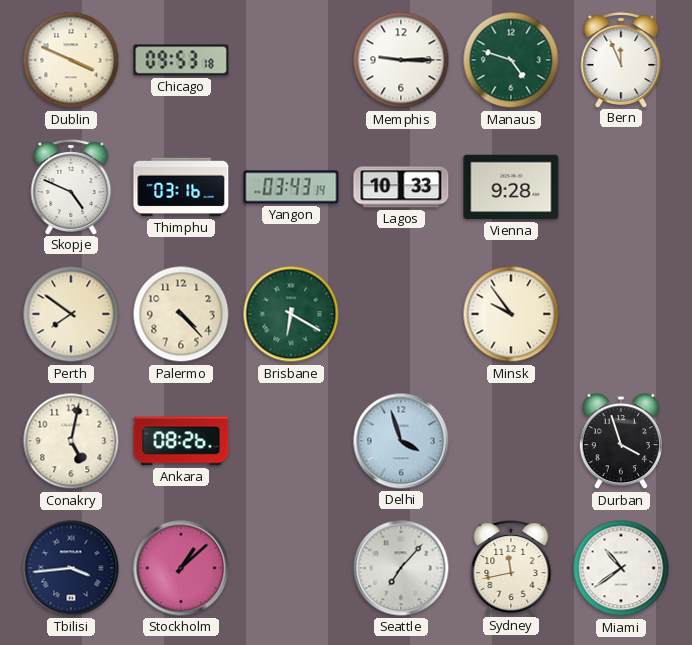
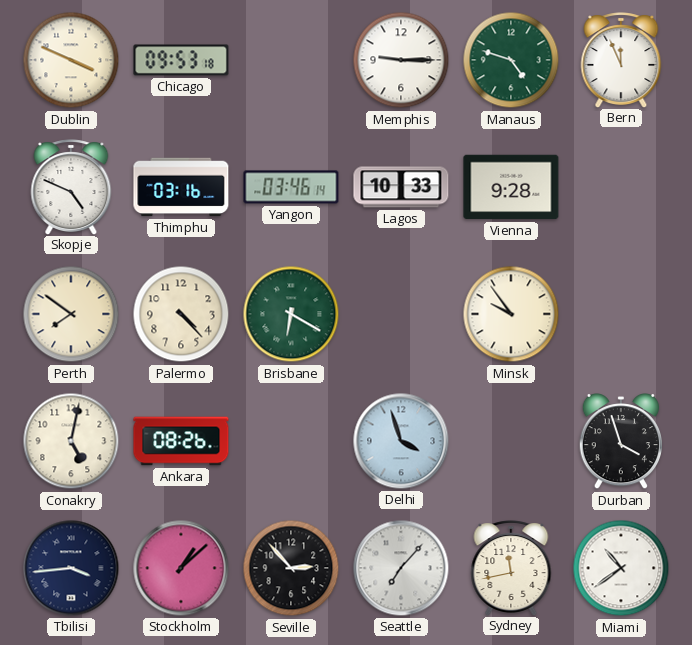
Yangon: 03:43 -> 03:46 (291, 187)
Seville: none -> 2:53 (291, 568)
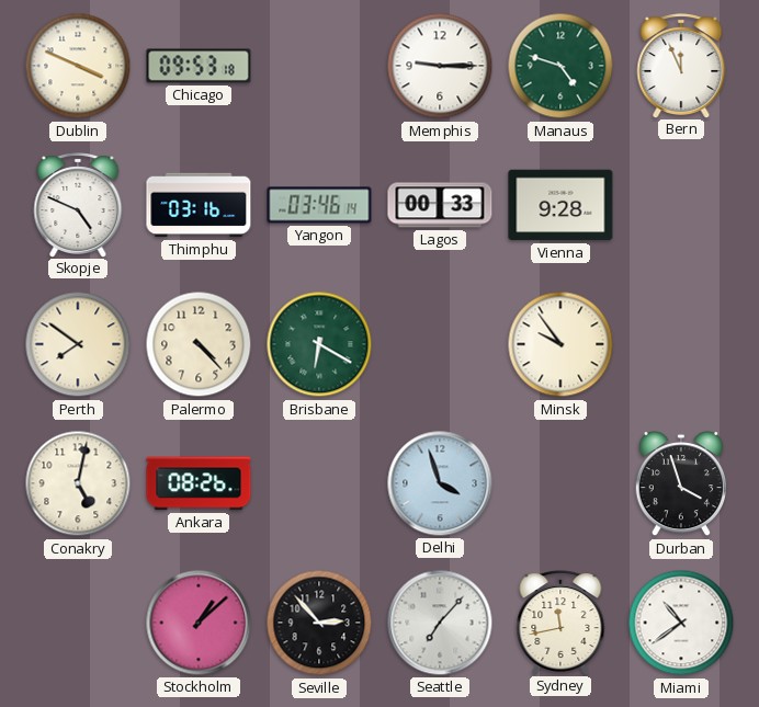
Lagos: 10:33 -> 00:33 (440, 205)
Tbilisi: 3:44 -> none (71, 568)
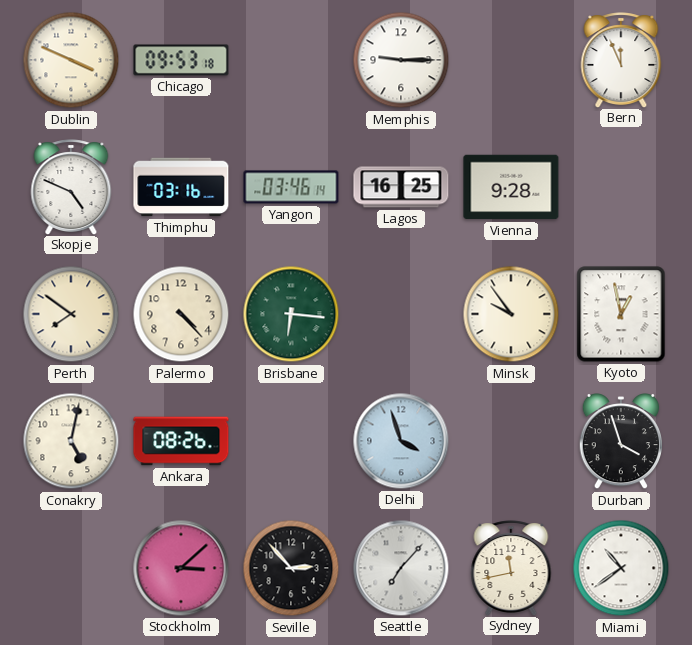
Manaus: 4:48 -> none (560, 66)
Lagos: 00:33 -> 16:25 (401, 187)
Brisbane: 6:20 -> 6:16 (291, 314)
Kyoto: none -> 12:58 (621, 314)
Stockholm: 1:08 -> 3:08 (181, 568)
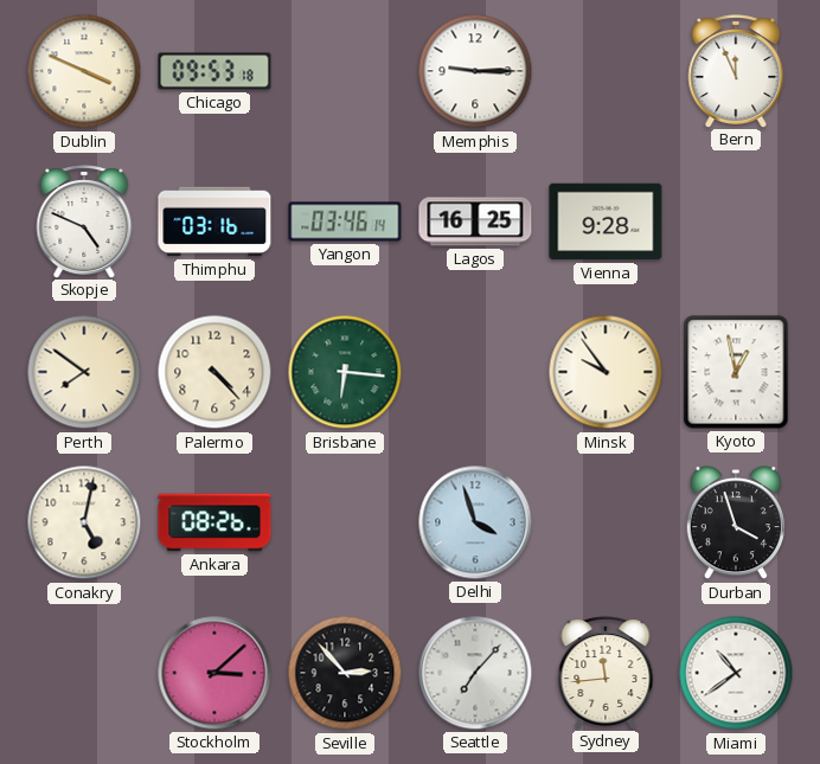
Sydney: 11:43 -> 11:44 (606, 673)
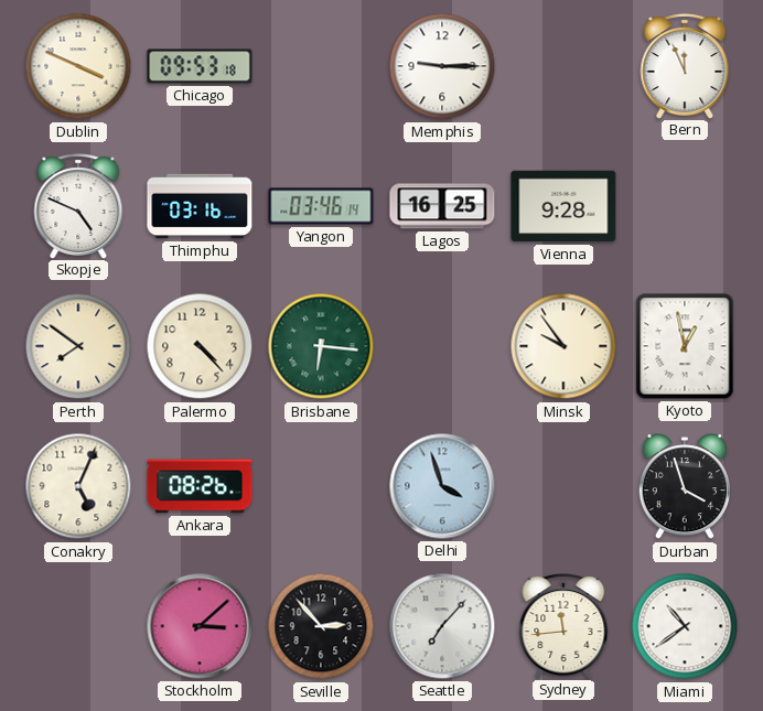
Conakry: 5:02 -> 5:04 (78, 486)
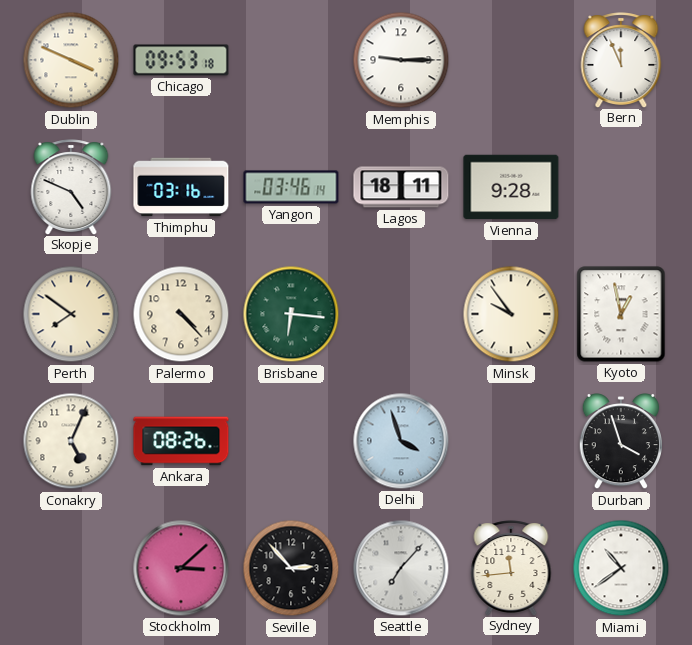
Lagos: 16:25 -> 18:11 (401, 187)
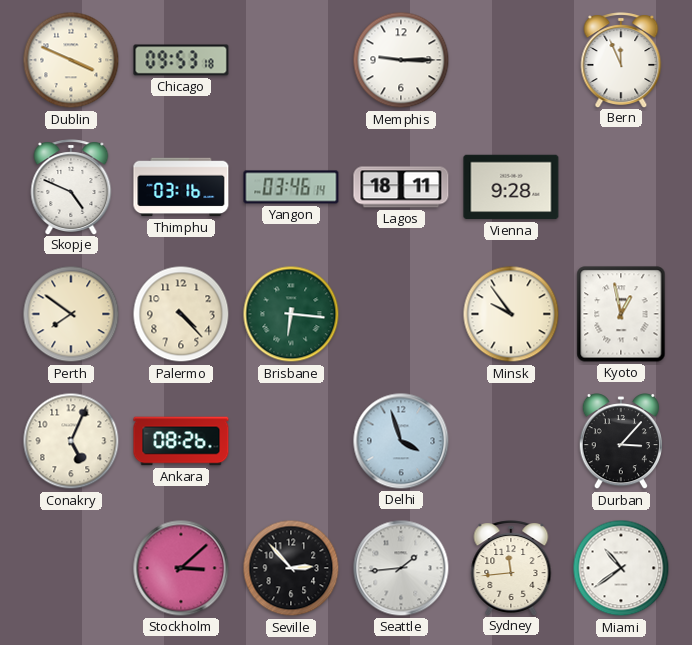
Durban: 3:57 -> 3:07 (620, 441)
Seattle: 7:07 -> 1:44 (401, 568)
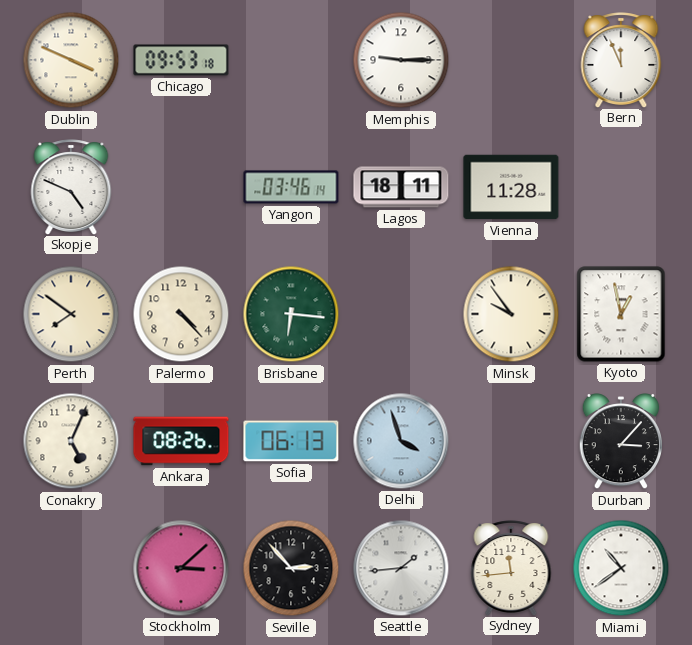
Thimphu: 03:16 -> none (181, 187)
Vienna: 9:28 -> 11:28 (511, 187)
Sofia: none -> 06:13 (291, 441)
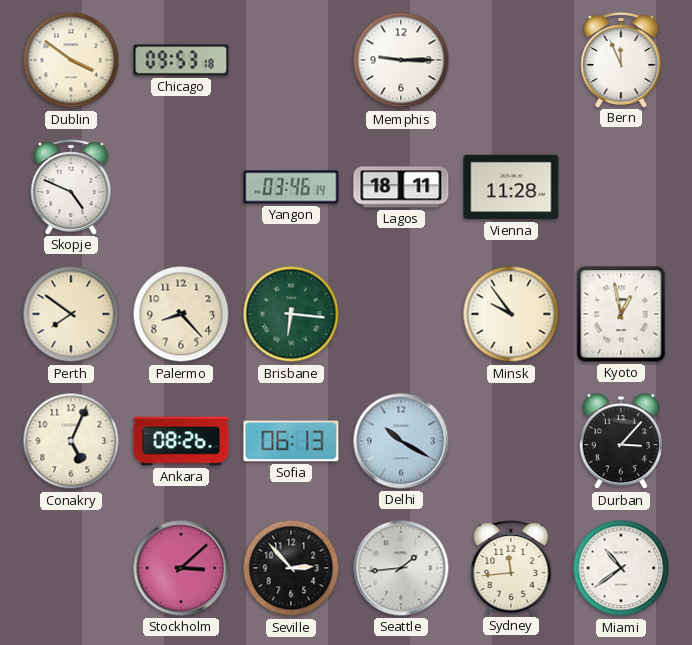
Dublin: 3:49 -> 3:51 (71, 60)
Palermo: 4:23 -> 8:23 (181, 314)
Delhi: 3:57 -> 10:20 (401, 441)
